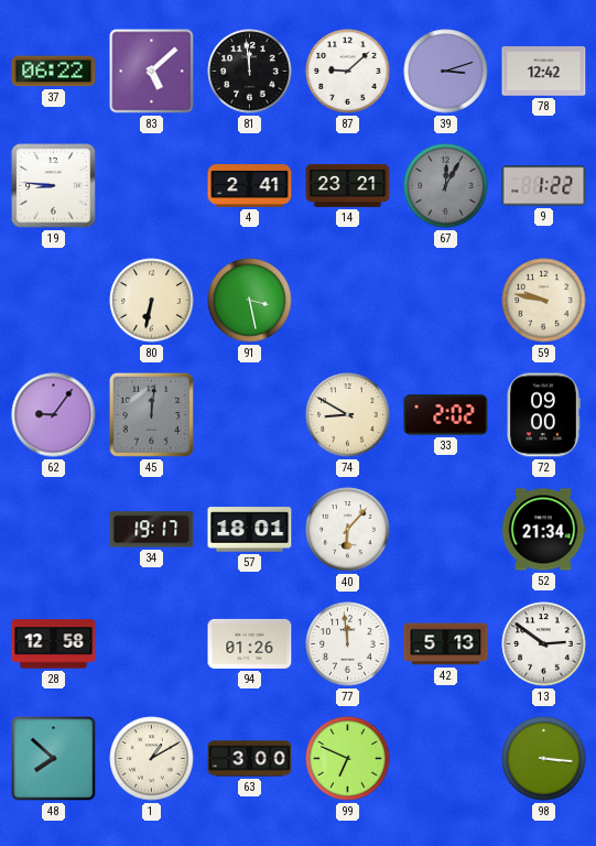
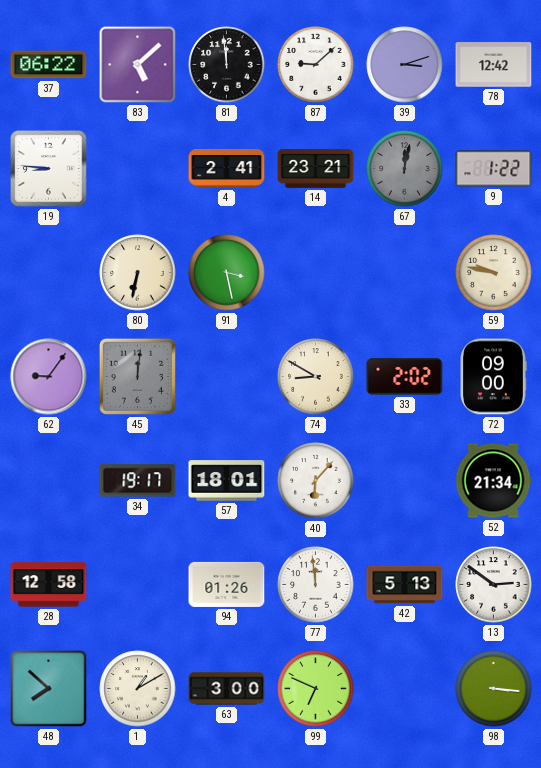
67: 12:05 -> 12:02 (405, 169)
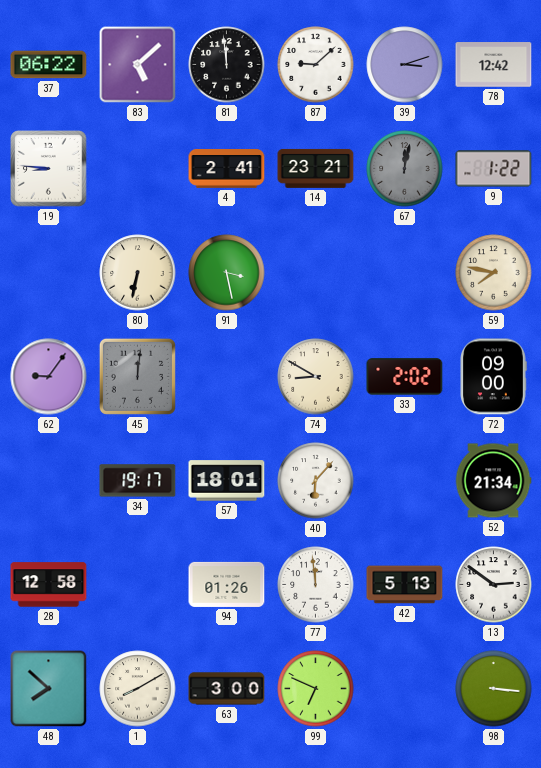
59: 9:47 -> 7:47 (494, 273)
1: 1:10 -> 8:10 (138, 689)
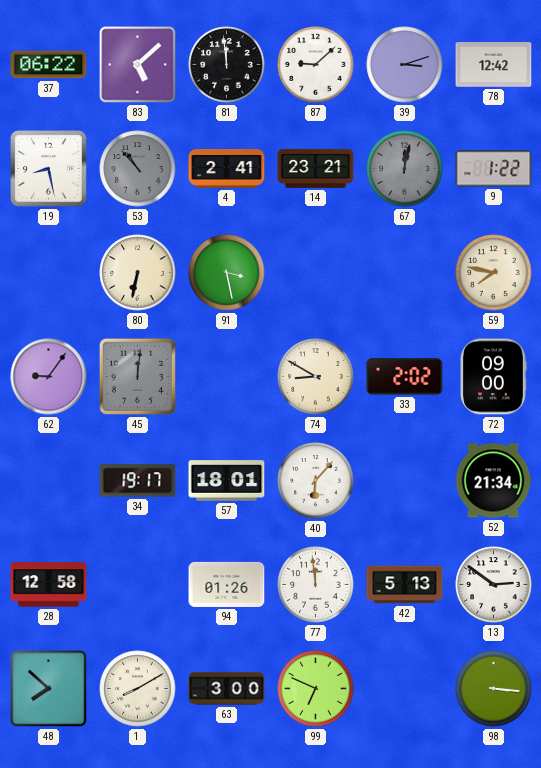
19: 8:46 -> 8:28 (49, 169)
53: none -> 10:53 (138, 169)
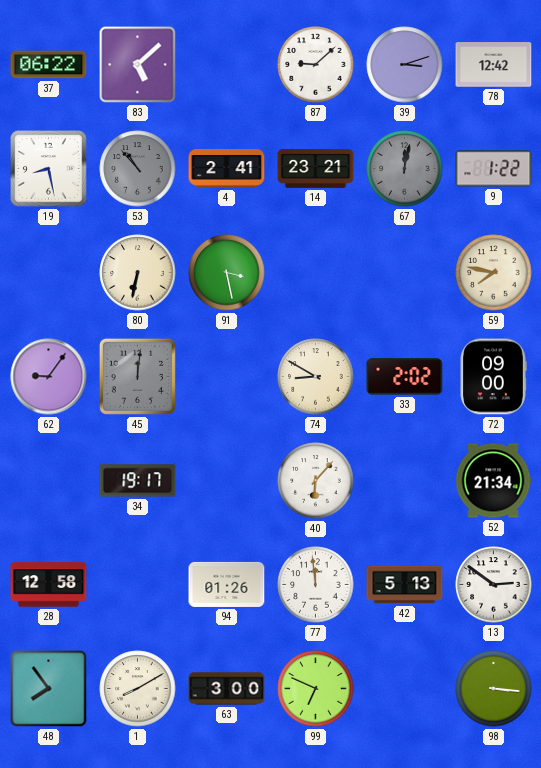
81: 11:59 -> none (227, 65)
57: 18:01 -> none (227, 481)
48: 7:52 -> 7:54 (49, 689)
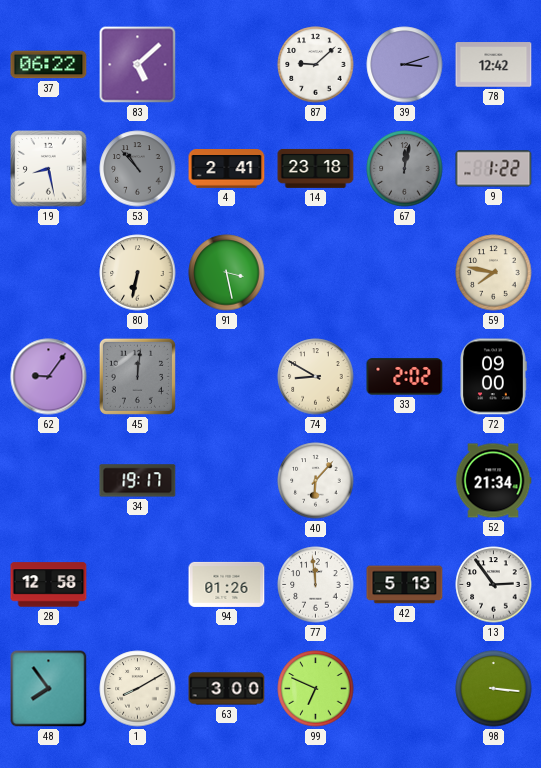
14: 23:21 -> 23:18 (316, 168)
13: 2:51 -> 2:54 (494, 585)
